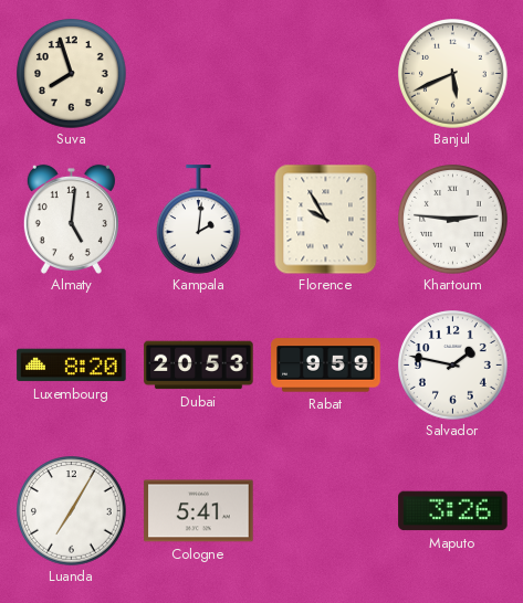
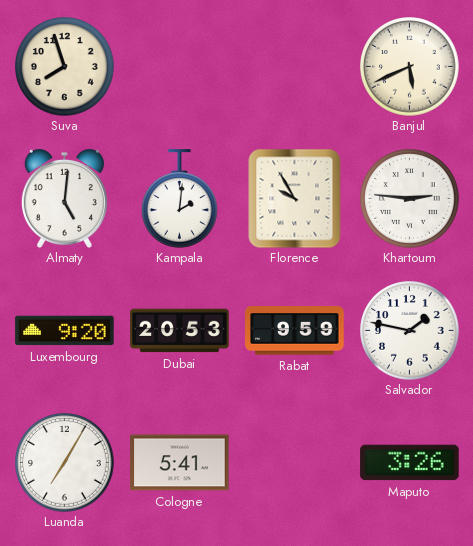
Luxembourg: 8:20 -> 9:20 (65, 331)
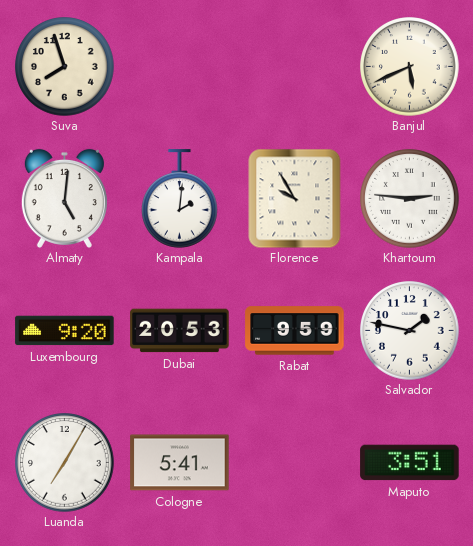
Maputo: 3:26 -> 3:51 (410, 463)
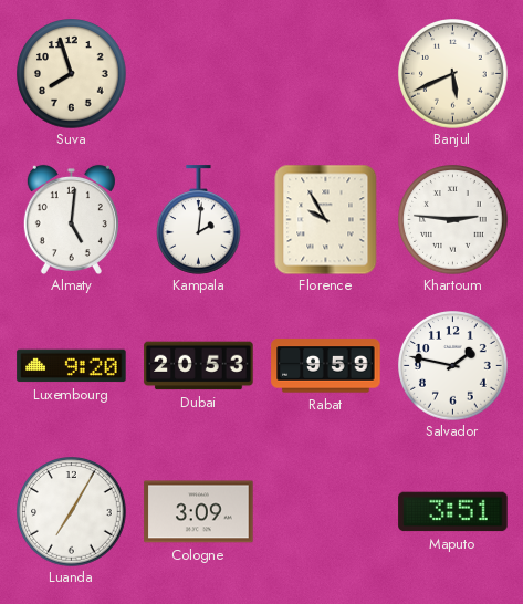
Cologne: 5:41 -> 3:09 (199, 512)
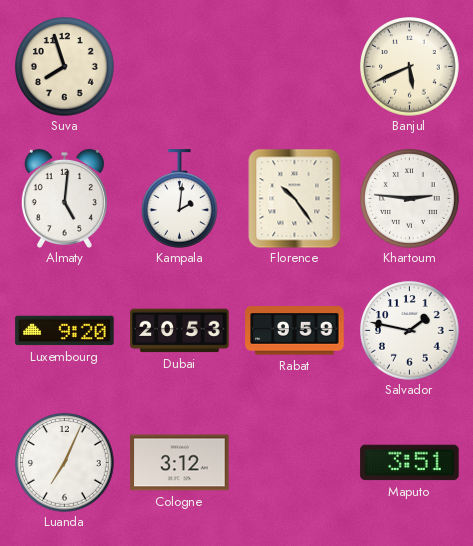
Florence: 9:55 -> 10:24 (295, 198)
Luanda: 7:05 -> 7:04 (65, 463)
Cologne: 3:09 -> 3:12 (180, 463)
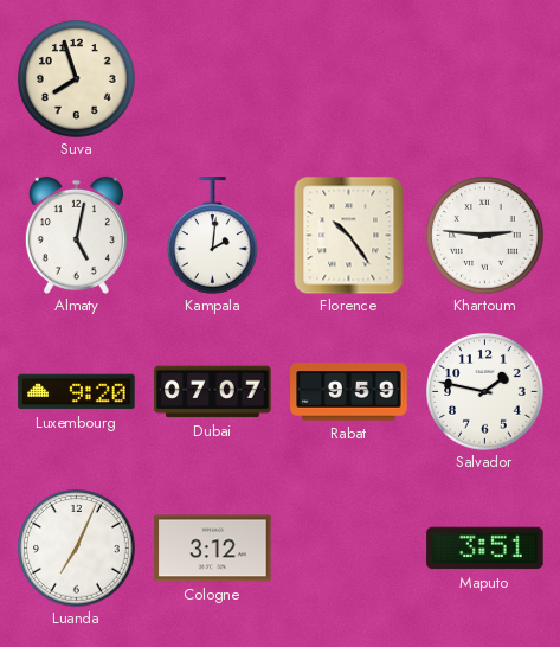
Banjul: 5:41 -> none (410, 67)
Almaty: 5:01 -> 5:02 (76, 235)
Dubai: 20:53 -> 07:07 (213, 392)
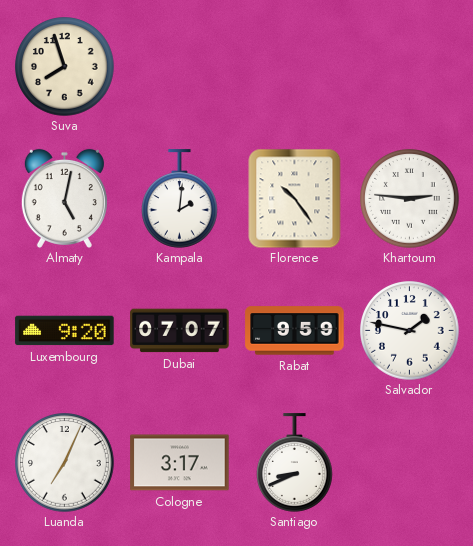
Cologne: 3:12 -> 3:17 (180, 463)
Santiago: none -> 8:41 (295, 463)
Maputo: 3:51 -> none (485, 549)
